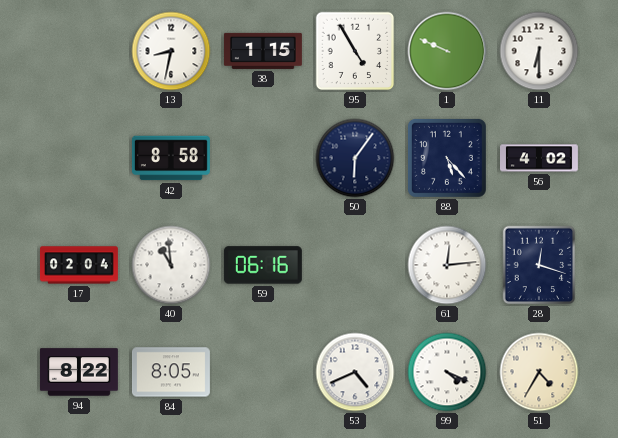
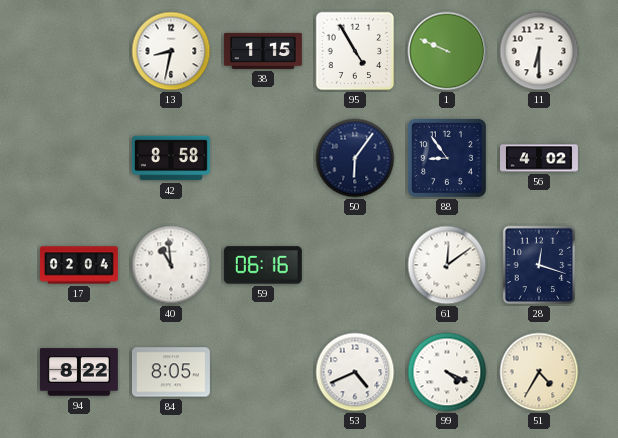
88: 5:23 -> 8:54 (447, 158)
61: 12:14 -> 12:09 (447, 265)
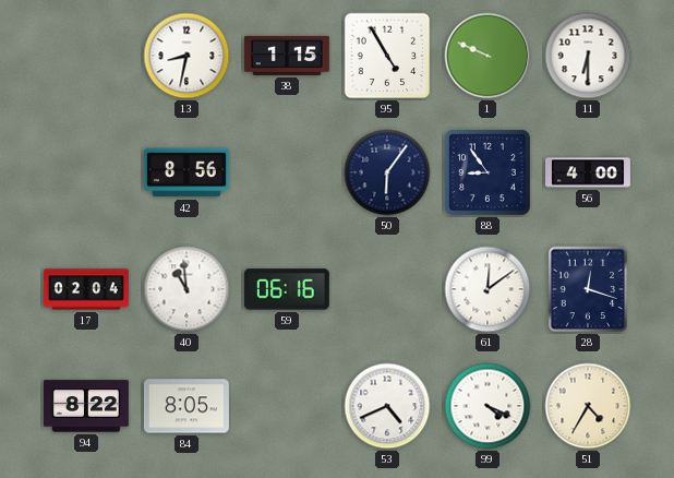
42: 8:58 -> 8:56 (186, 172)
56: 4:02 -> 4:00 (589, 172)
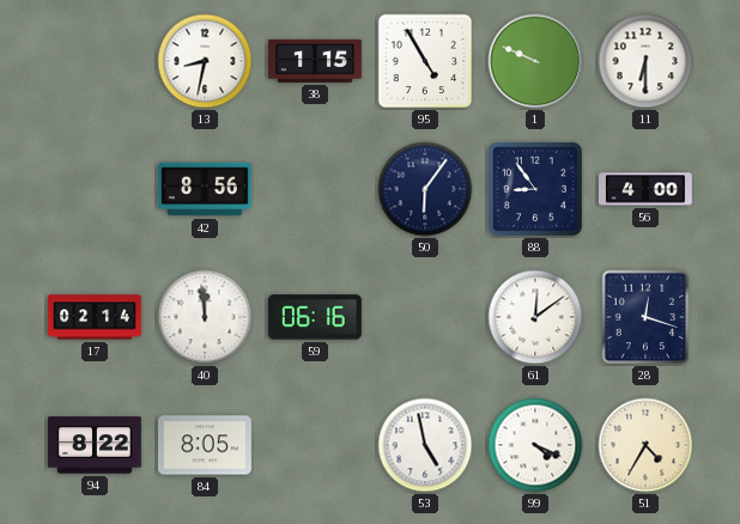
17: 02:04 -> 02:14 (95, 317)
40: 10:59 -> 11:59 (205, 317)
53: 4:41 -> 4:58 (425, 445)
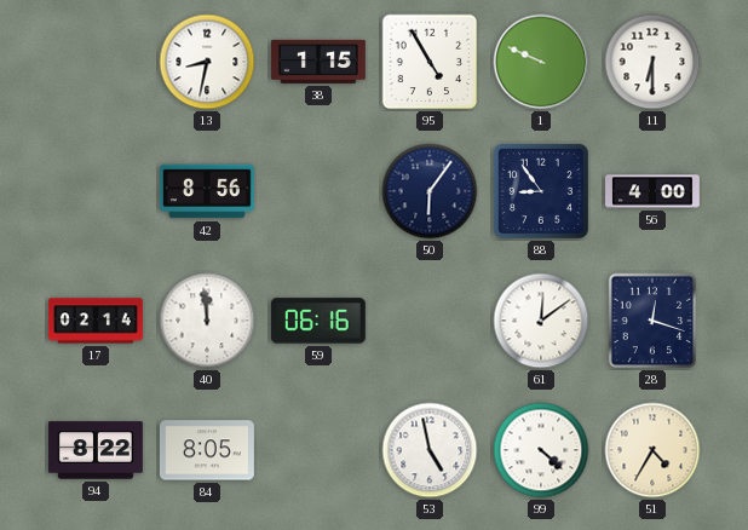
99: 4:19 -> 4:22 (541, 450)
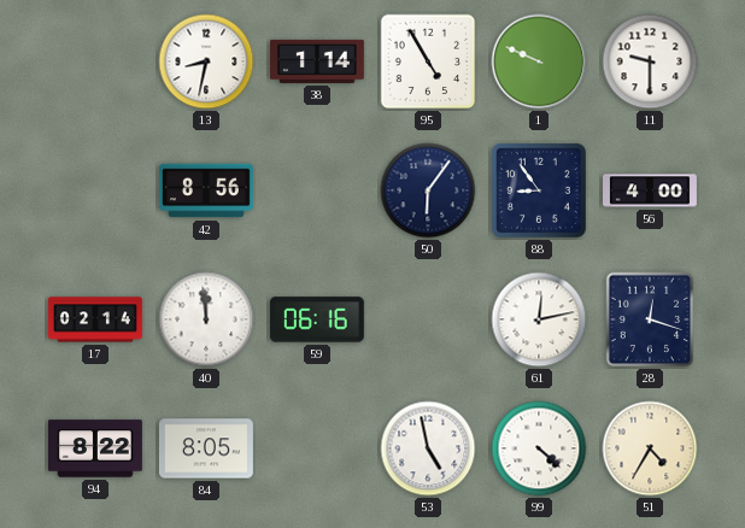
38: 1:15 -> 1:14 (317, 61)
11: 6:30 -> 9:30 (650, 61)
61: 12:09 -> 12:13 (539, 319)
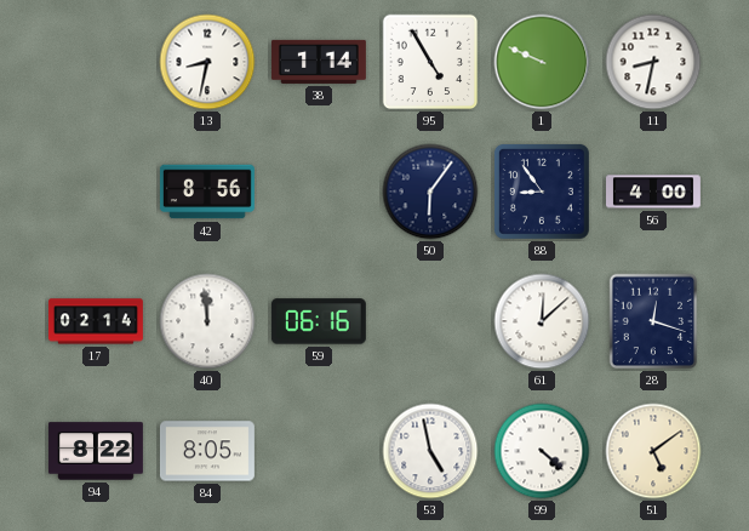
11: 9:30 -> 8:32 (653, 62)
61: 12:13 -> 12:08 (542, 321)
51: 4:35 -> 5:09 (653, 451)
